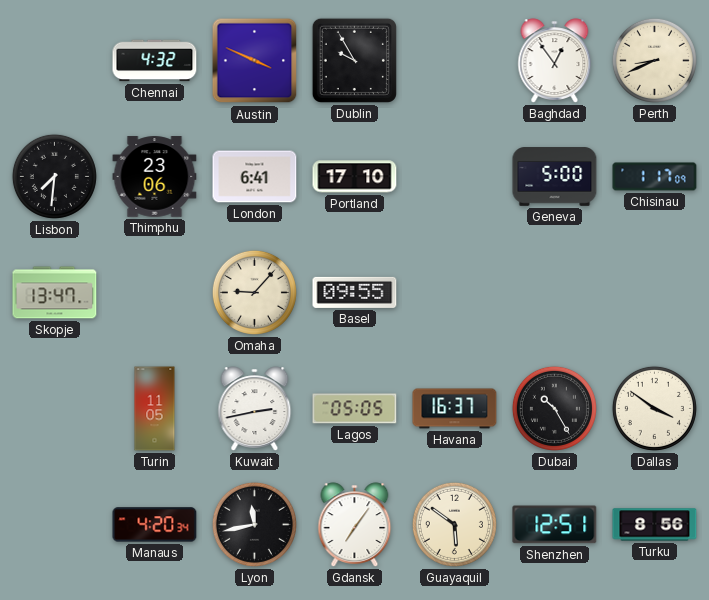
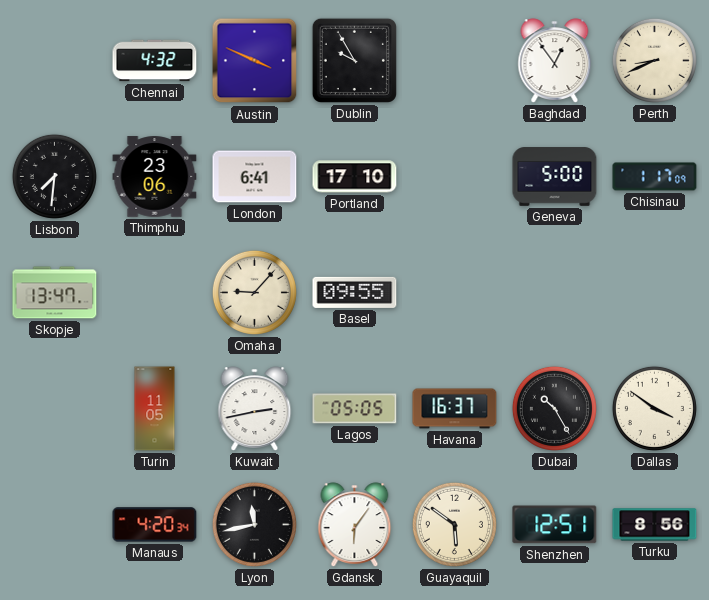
Gdansk: 7:06 -> 6:06 (355, 525)
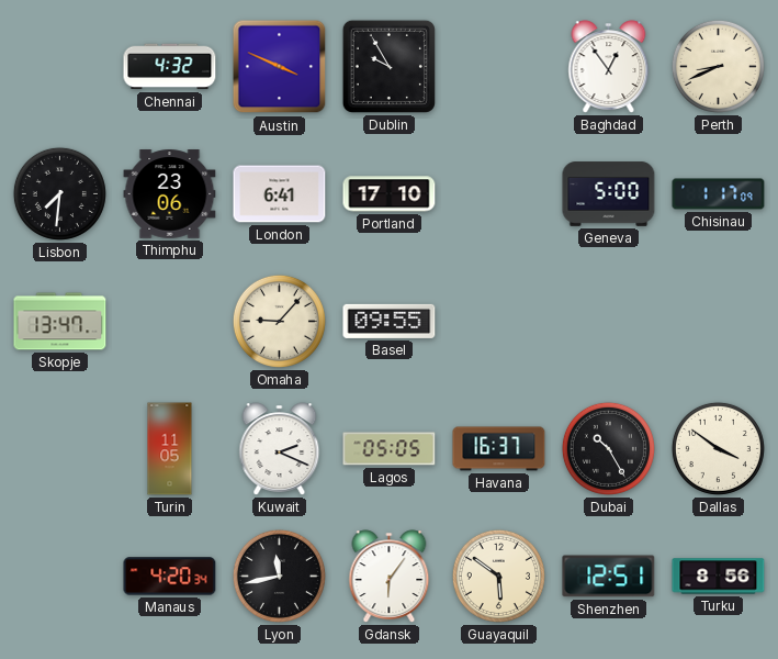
Kuwait: 2:43 -> 2:19 (280, 449)
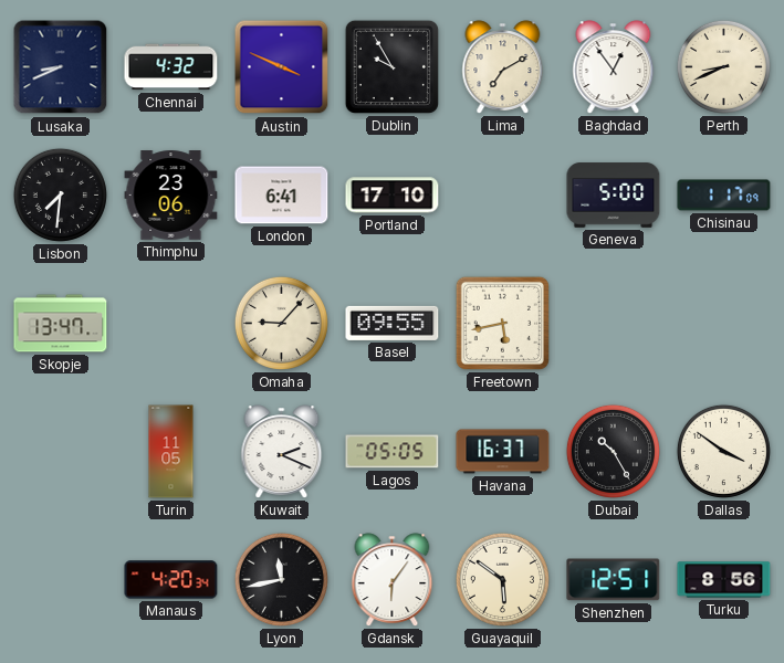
Lusaka: none -> 8:41 (61, 67)
Lima: none -> 7:10 (503, 67)
Freetown: none -> 5:43 (502, 323)
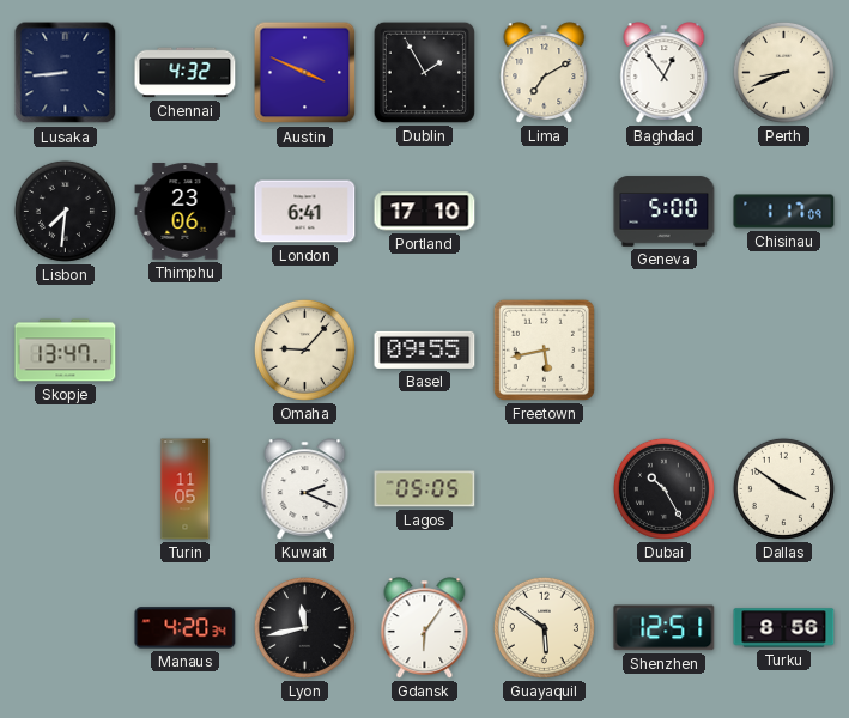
Lusaka: 8:41 -> 8:44 (66, 73)
Dublin: 9:55 -> 1:55 (424, 72)
Havana: 16:37 -> none (503, 452)
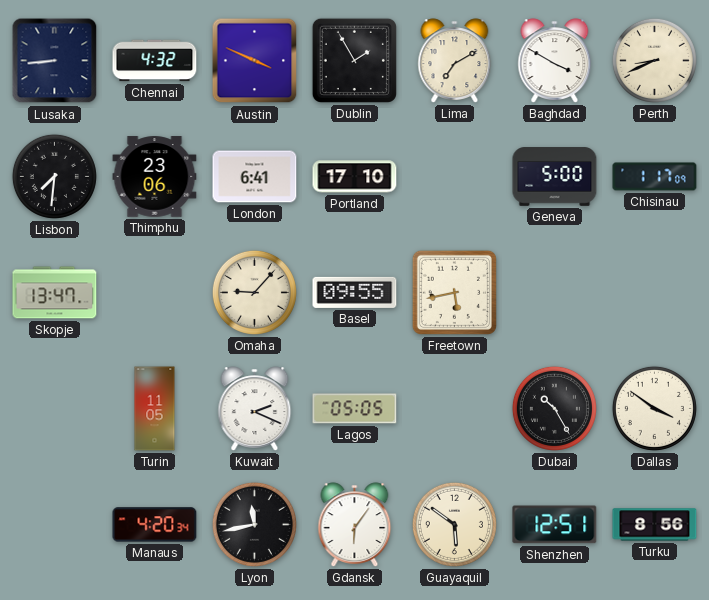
Baghdad: 12:54 -> 3:50 (555, 61)
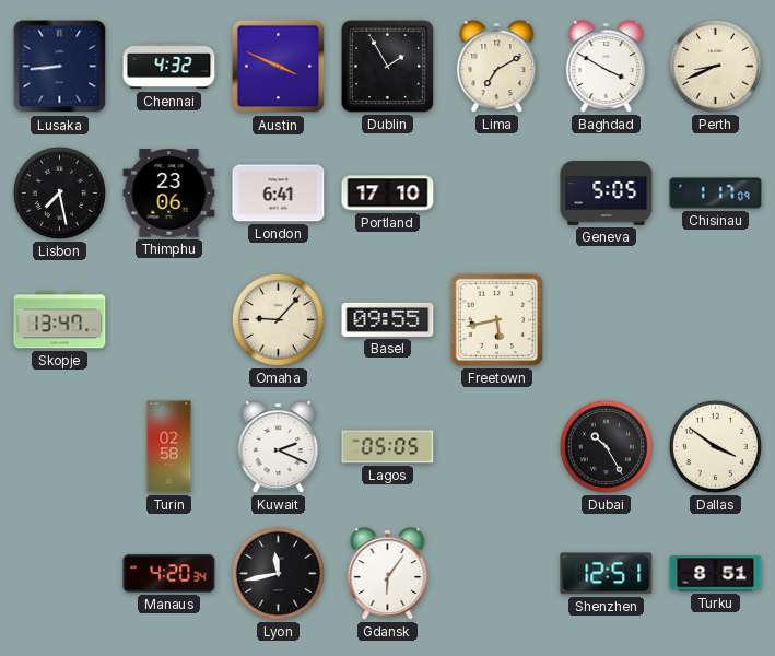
Lisbon: 7:31 -> 7:28 (59, 192)
Geneva: 5:00 -> 5:05 (607, 194)
Turin: 11:05 -> 02:58 (169, 447)
Guayaquil: 5:51 -> none (454, 524)
Turku: 8:56 -> 8:51 (716, 574)
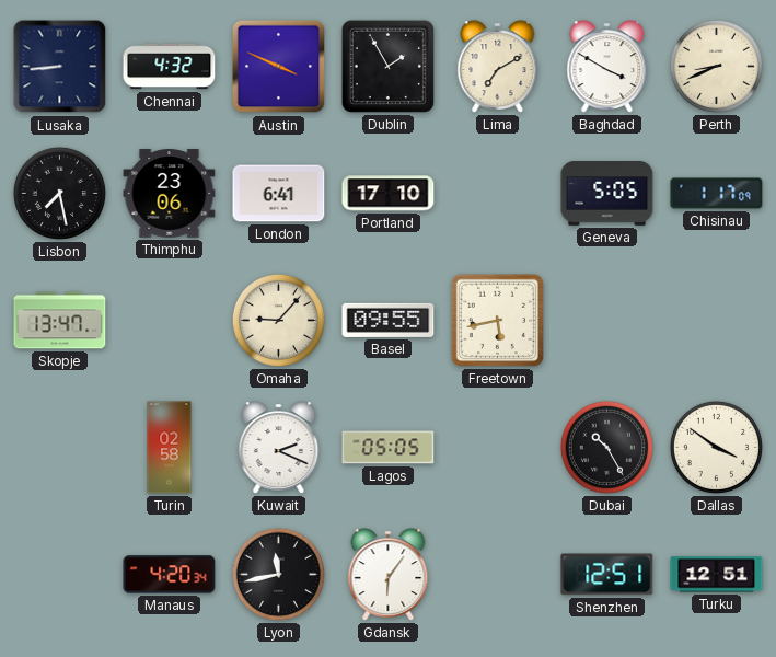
Turku: 8:51 -> 12:51 (717, 575)
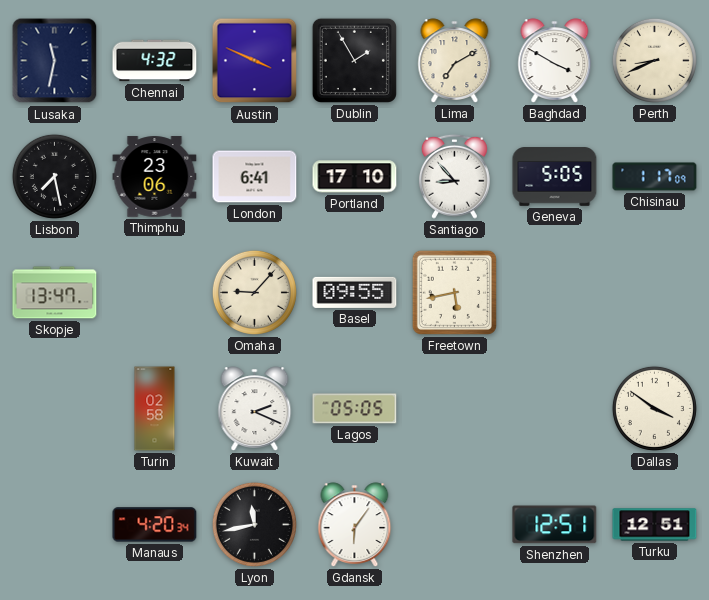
Lusaka: 8:44 -> 11:32 (55, 61)
Santiago: none -> 8:53 (454, 176)
Dubai: 10:25 -> none (606, 447)
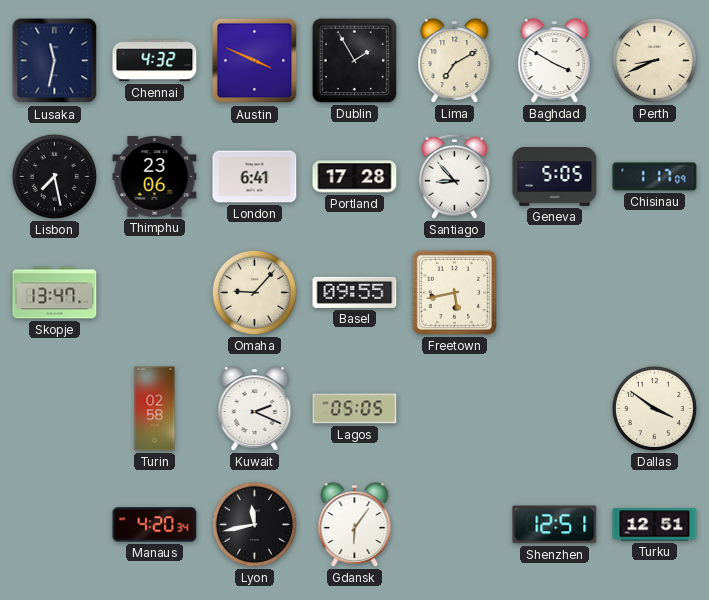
Portland: 17:10 -> 17:28 (355, 177)
